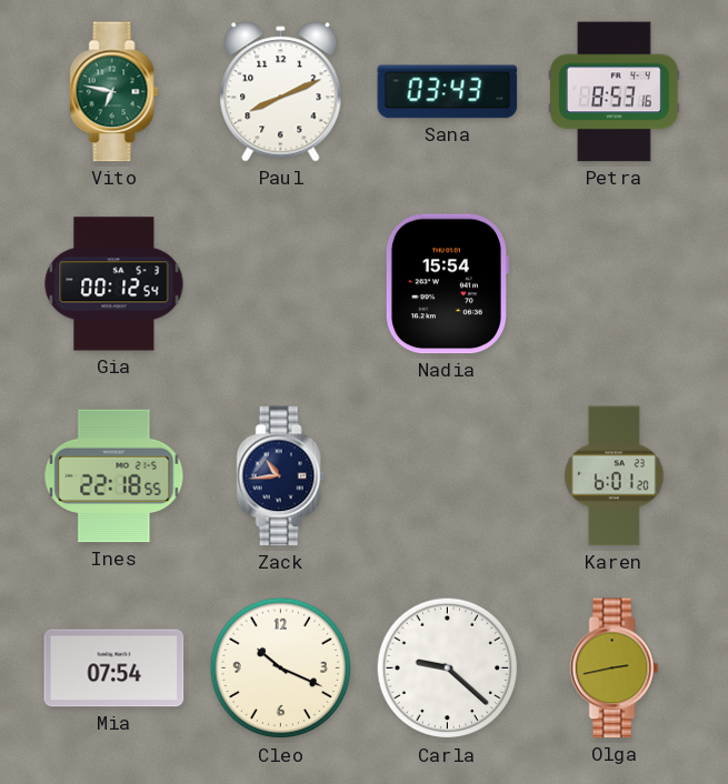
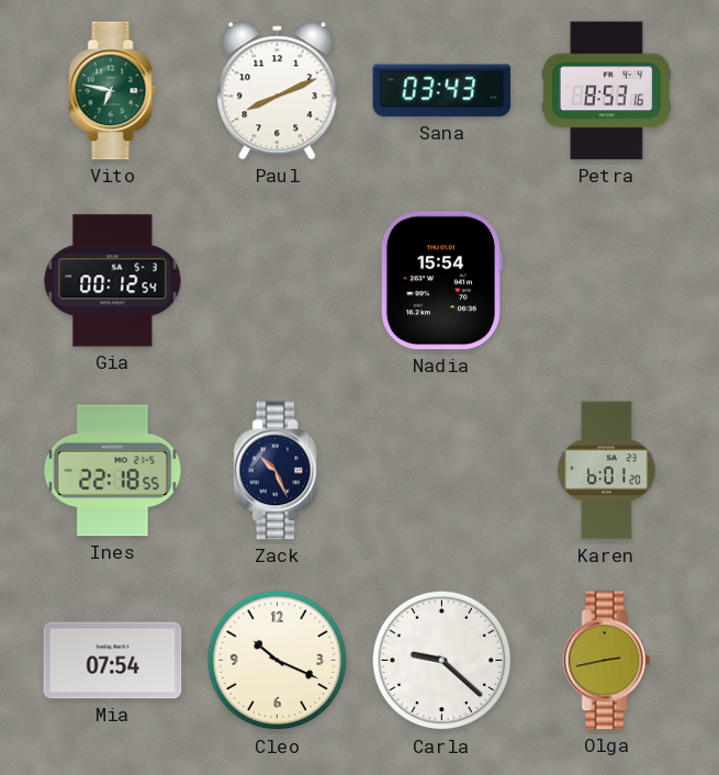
Zack: 10:44 -> 10:26 (278, 471)
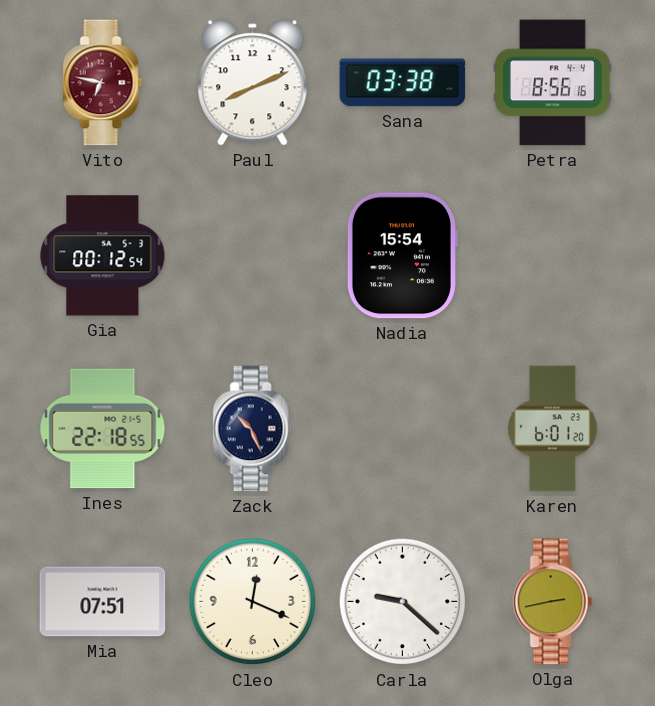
Vito dial: green -> burgundy (103, 83)
Sana: 03:43 -> 03:38 (403, 83)
Petra: 8:53 -> 8:56 (552, 83)
Mia: 07:54 -> 07:51 (103, 602)
Cleo: 10:19 -> 12:19 (253, 602)
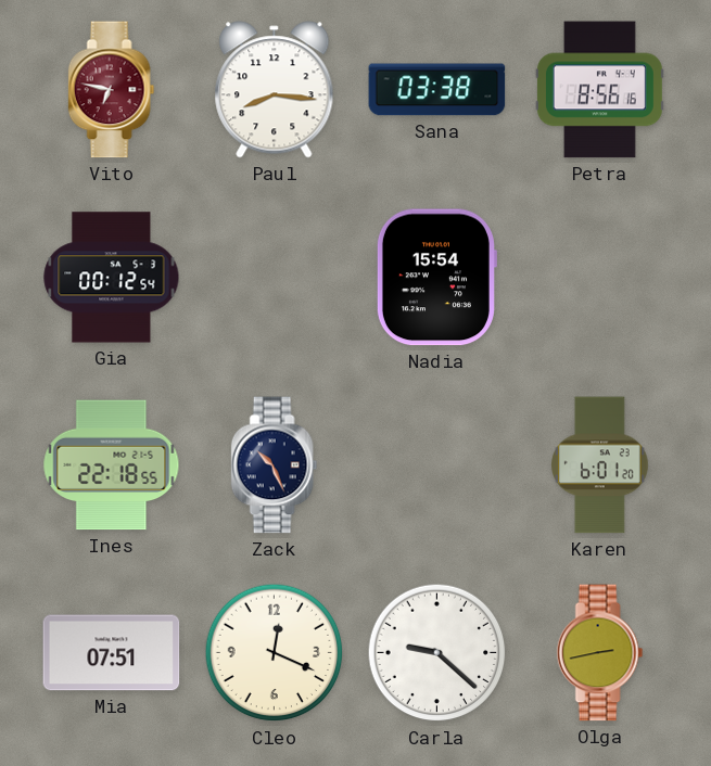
Paul: 8:11 -> 8:16 (275, 90)
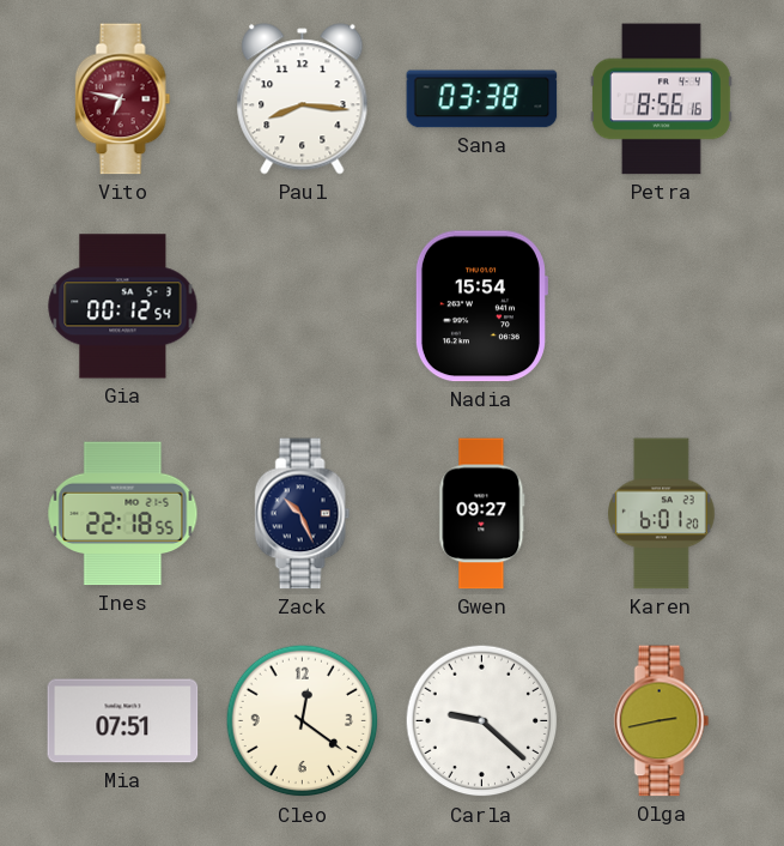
Gwen: none -> 09:27 (482, 514)
Cleo: 12:19 -> 12:21 (303, 721)
